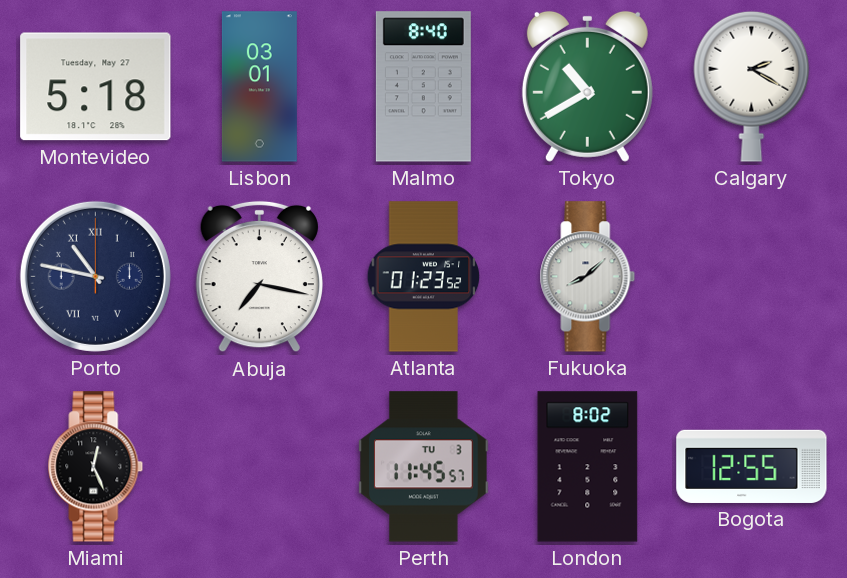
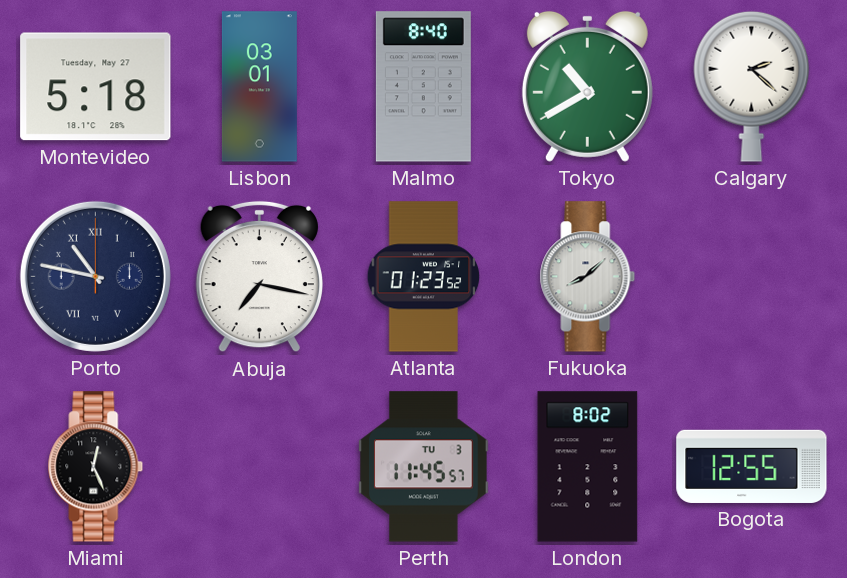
Calgary: 2:20 -> 2:22 (752, 86)
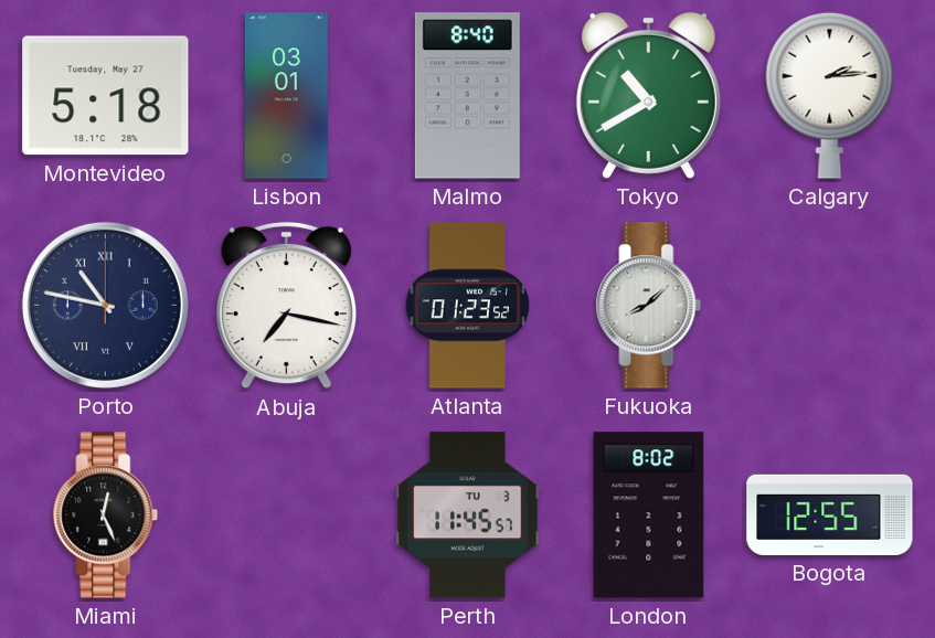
Calgary: 2:22 -> 2:14 (830, 95)
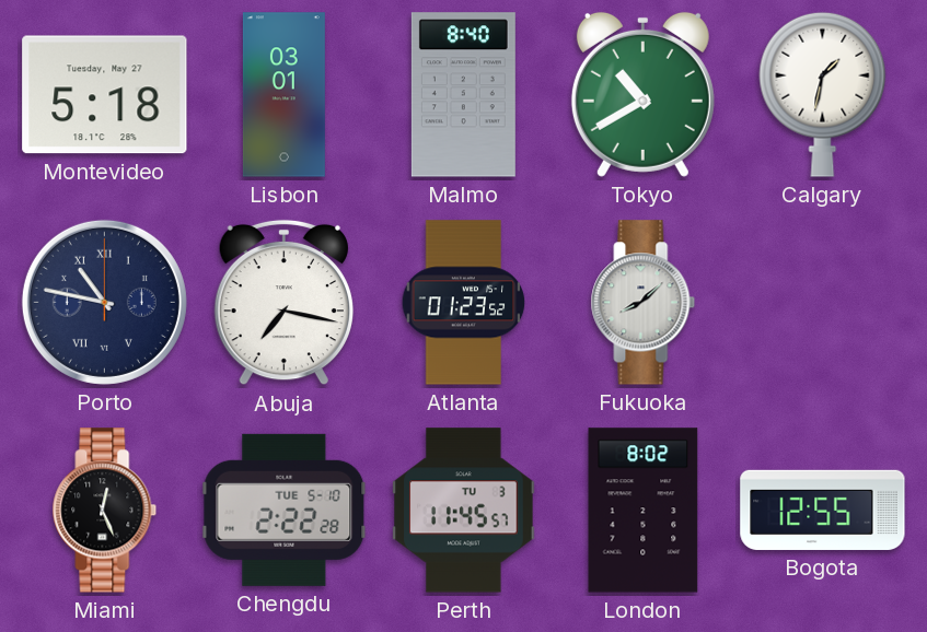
Calgary: 2:14 -> 1:32 (823, 94)
Chengdu: none -> 2:22 (285, 510)
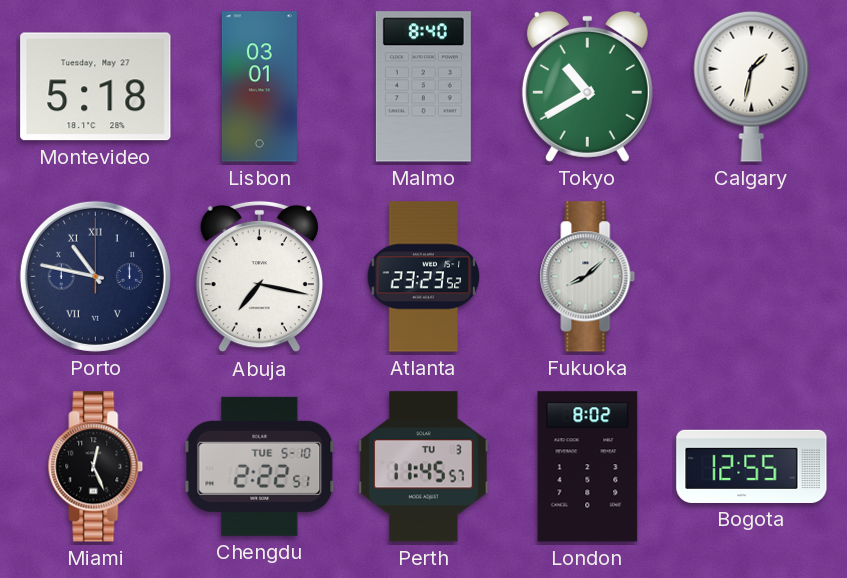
Atlanta: 01:23 -> 23:23 (424, 277)
Chengdu: 2:22:28 -> 2:22:51 (260, 466)
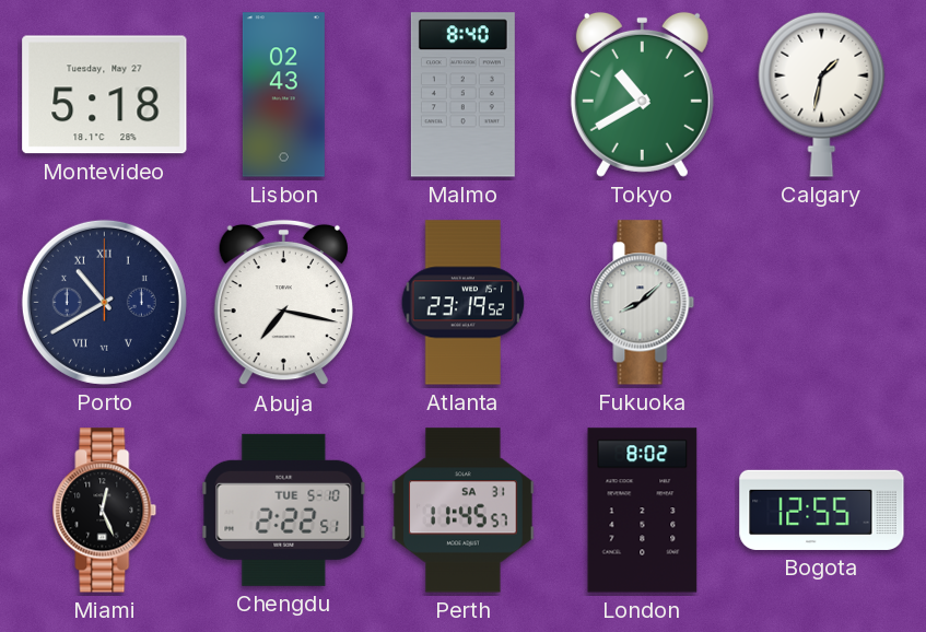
Lisbon: 03:01 -> 02:43 (283, 95)
Porto: 10:47 -> 10:40 (104, 302)
Atlanta: 23:23 -> 23:19 (464, 303)
Perth date: TU 3 -> SA 31 (464, 511)
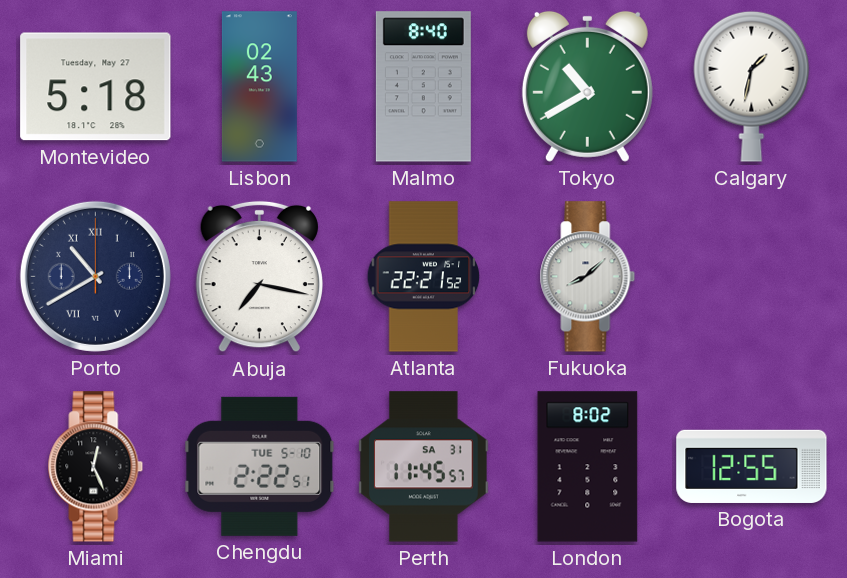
Atlanta: 23:19 -> 22:21 (424, 277)
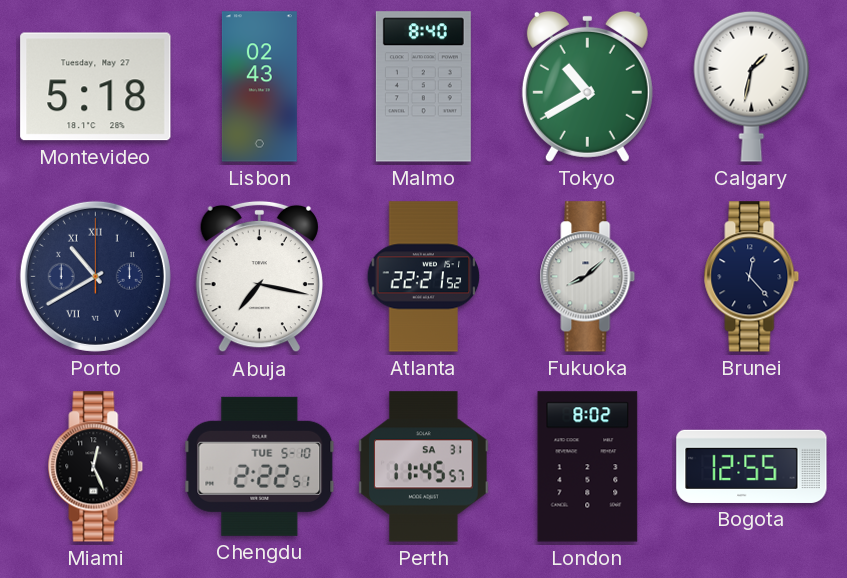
Brunei: none -> 12:23 (752, 277)
